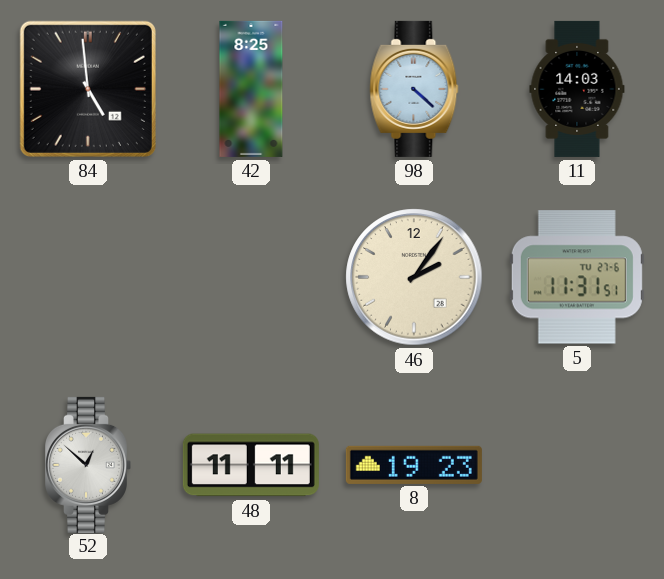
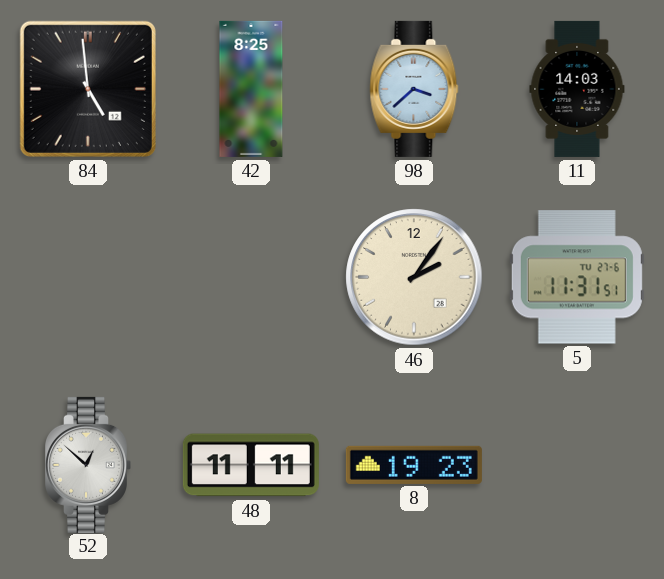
98: 4:22 -> 3:38 (414, 89)
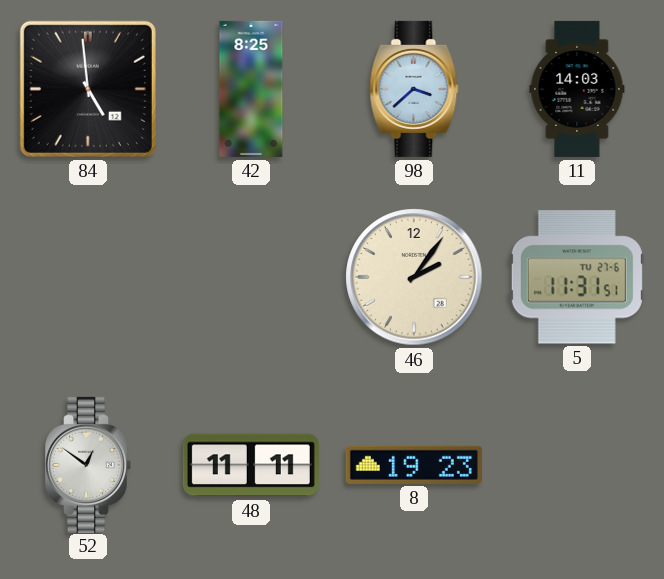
52: 12:52 -> 12:51 (88, 465)
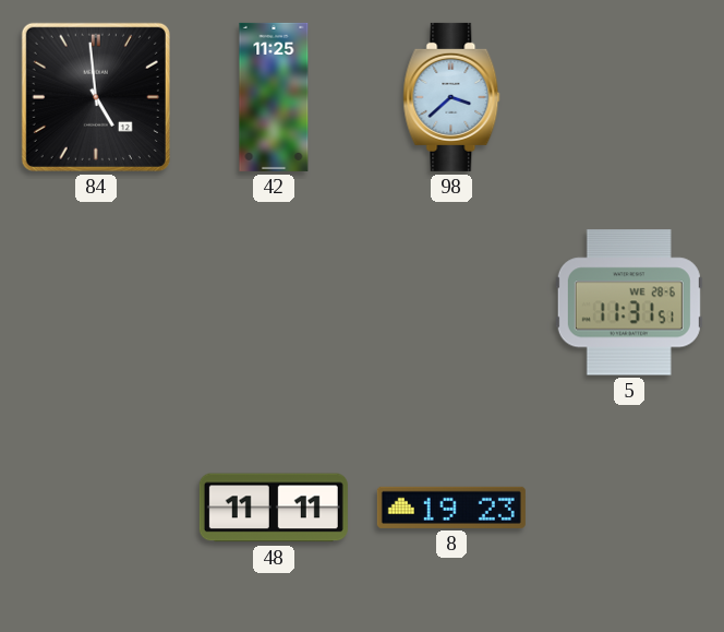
42: 8:25 -> 11:25 (274, 97)
11: 14:03 -> none (577, 89)
46: 2:06 -> none (414, 277)
5 date: TU 27-6 -> WE 28-6 (629, 302)
52: 12:51 -> none (88, 465)
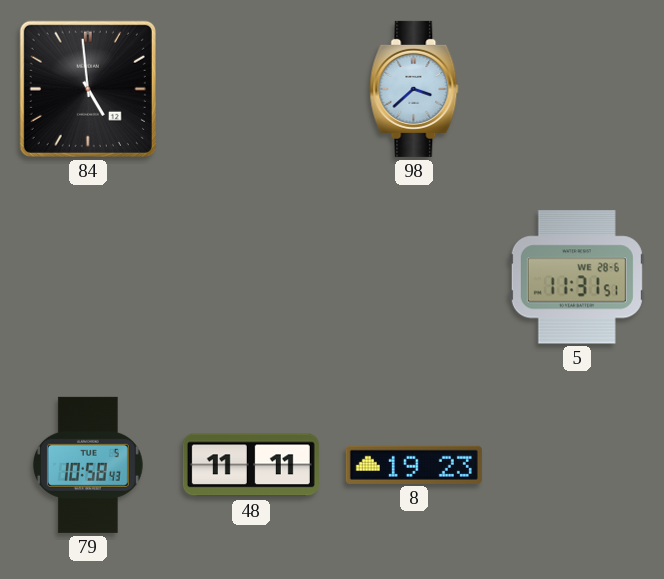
42: 11:25 -> none (274, 97)
79: none -> 10:58 (88, 465)
